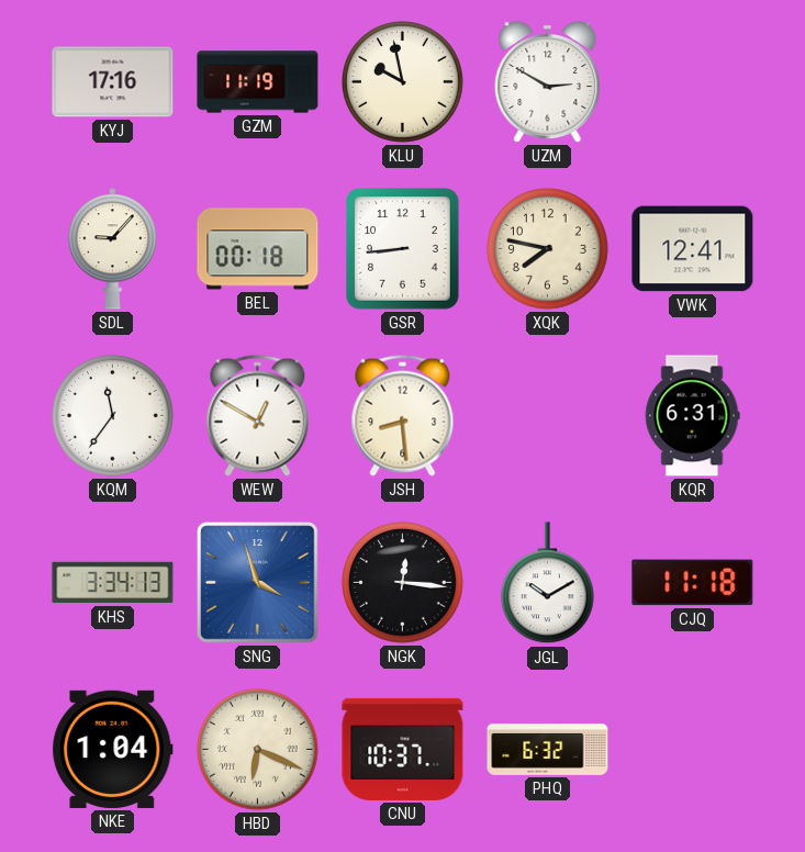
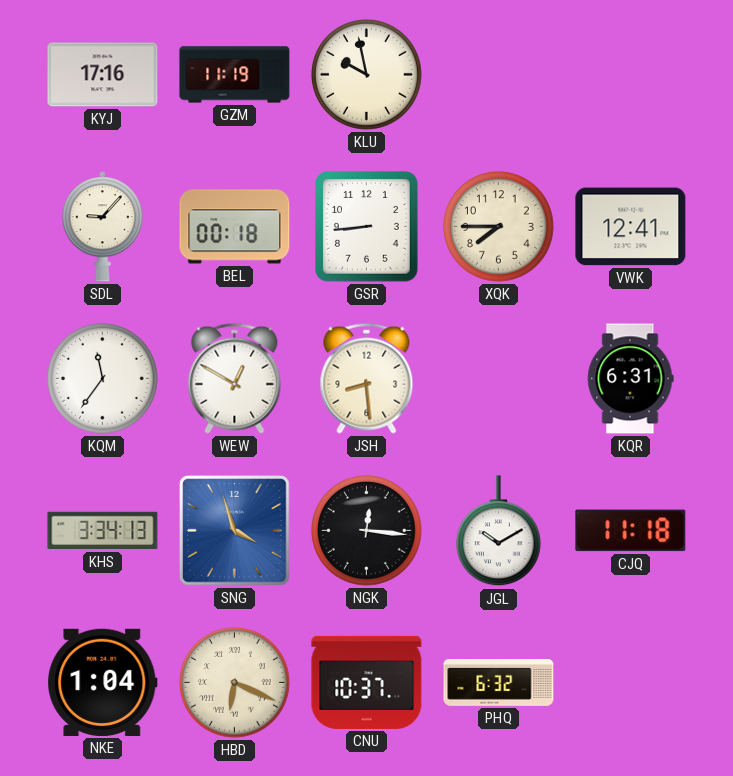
UZM: 2:50 -> none (548, 82)
XQK: 7:47 -> 7:45 (499, 227)
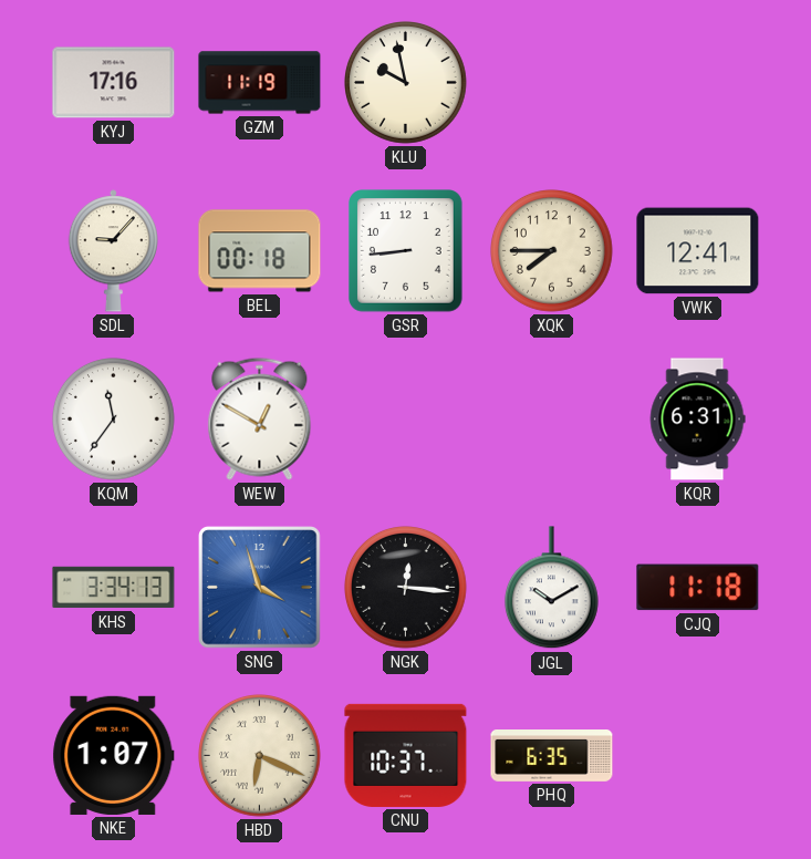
JSH: 8:29 -> none (367, 378)
NKE: 1:04 -> 1:07 (114, 755)
PHQ: 6:32 -> 6:35 (552, 756)
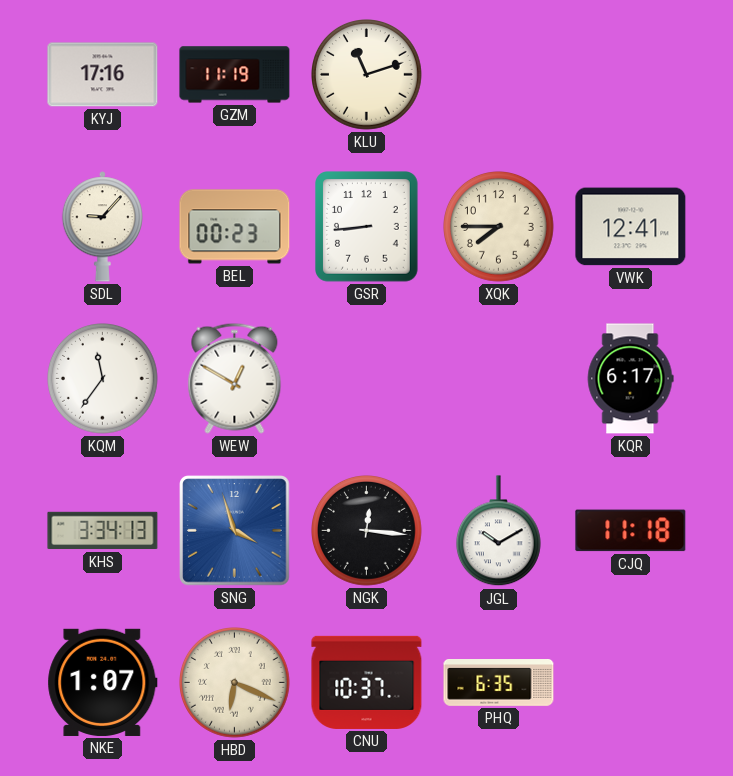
KLU: 9:58 -> 11:12 (367, 75)
BEL: 00:18 -> 00:23 (235, 227)
KQR: 6:31 -> 6:17 (630, 379)
